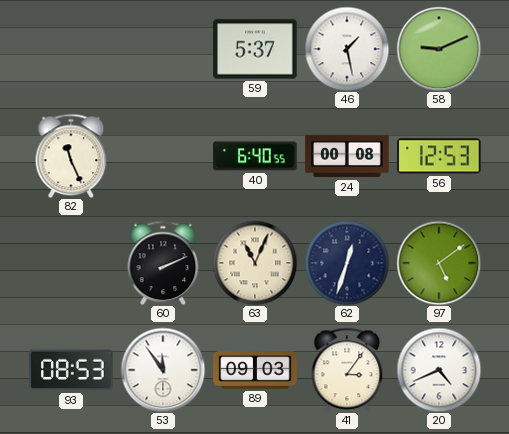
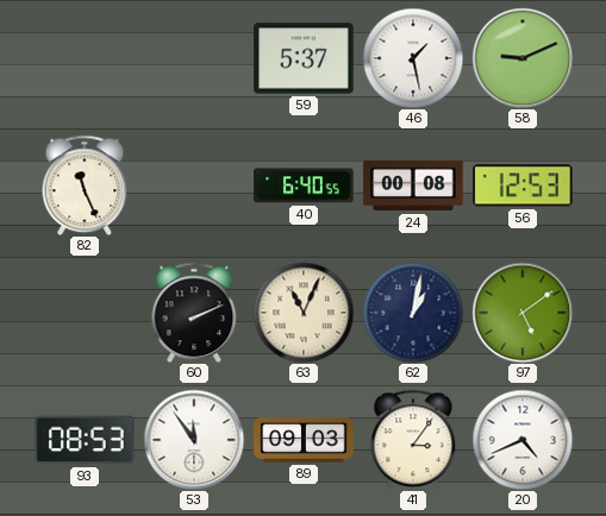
62: 12:33 -> 1:02 (413, 313)
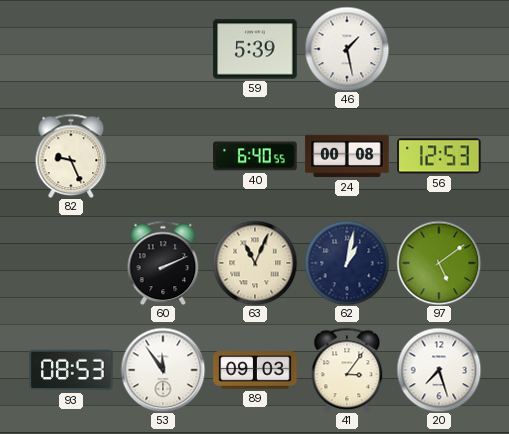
59: 5:37 -> 5:39 (255, 49)
58: 9:11 -> none (523, 58)
82: 11:26 -> 9:26 (71, 156)
20: 4:41 -> 7:27 (439, 370)
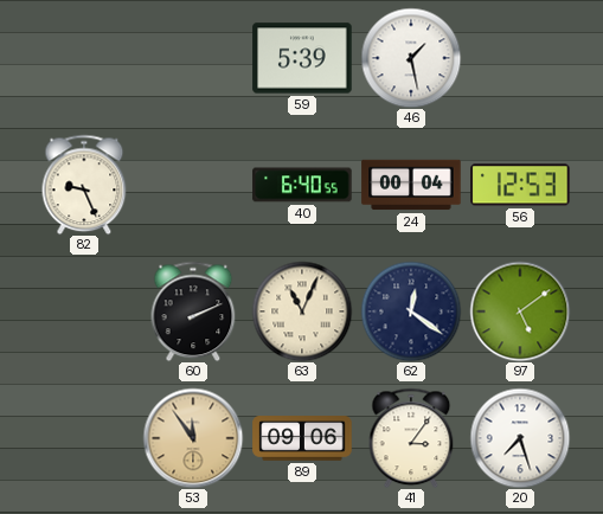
24: 00:08 -> 00:04 (411, 185)
62: 1:02 -> 12:21 (411, 311)
93: 08:53 -> none (71, 370)
53 dial: white -> champagne (193, 438)
89: 09:03 -> 09:06 (302, 438)
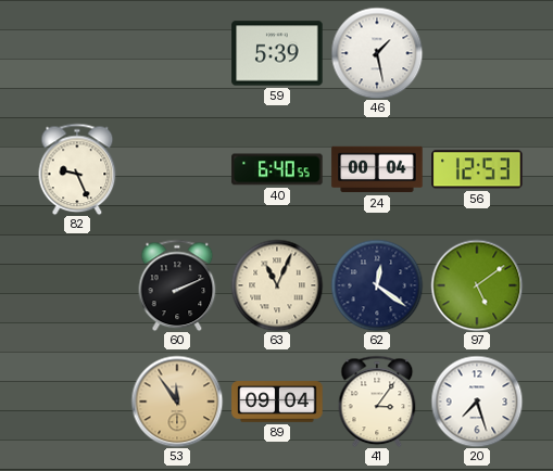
89: 09:06 -> 09:04 (277, 402)
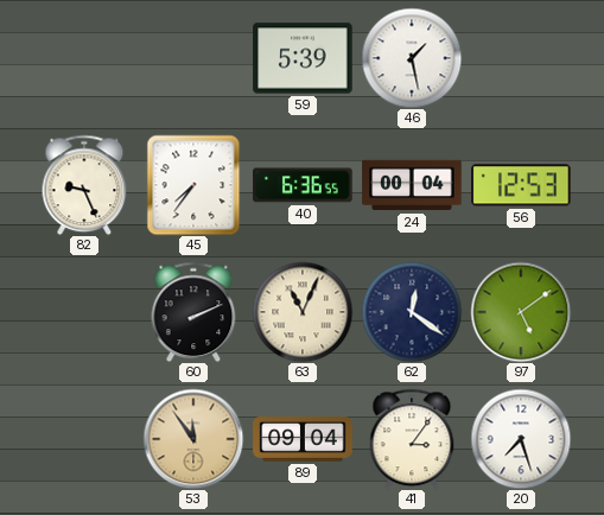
45: none -> 7:36 (193, 185)
40: 6:40 -> 6:36 (303, 185)
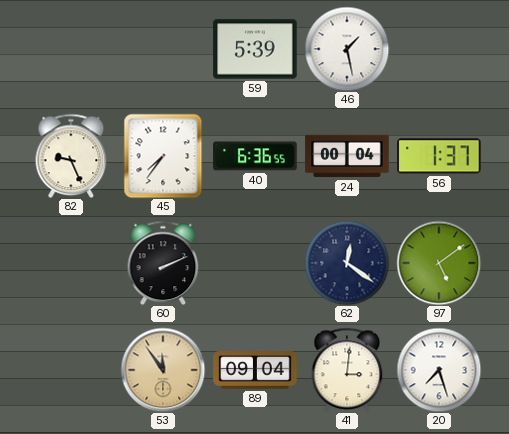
56: 12:53 -> 1:37 (439, 156)
63: 11:04 -> none (303, 312)
41: 3:06 -> 3:01 (347, 370)
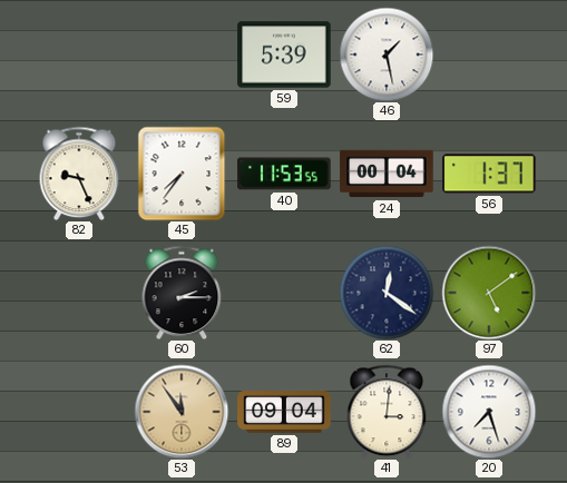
40: 6:36 -> 11:53 (284, 174)
60: 2:11 -> 2:15 (182, 293)
